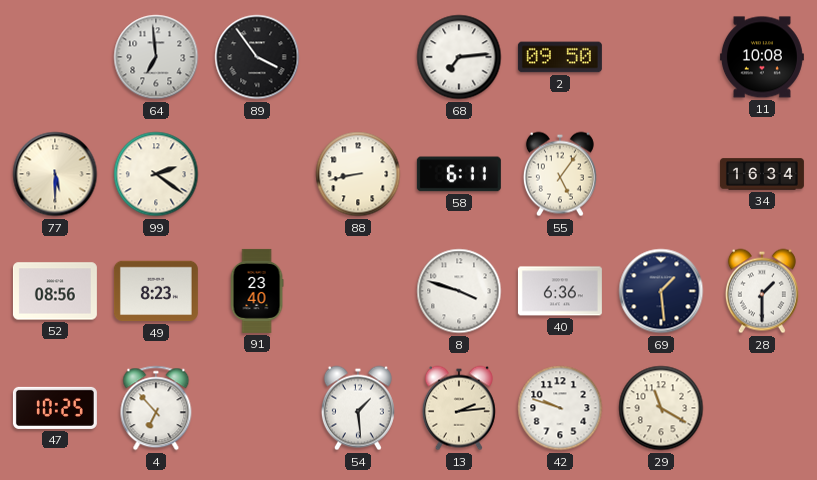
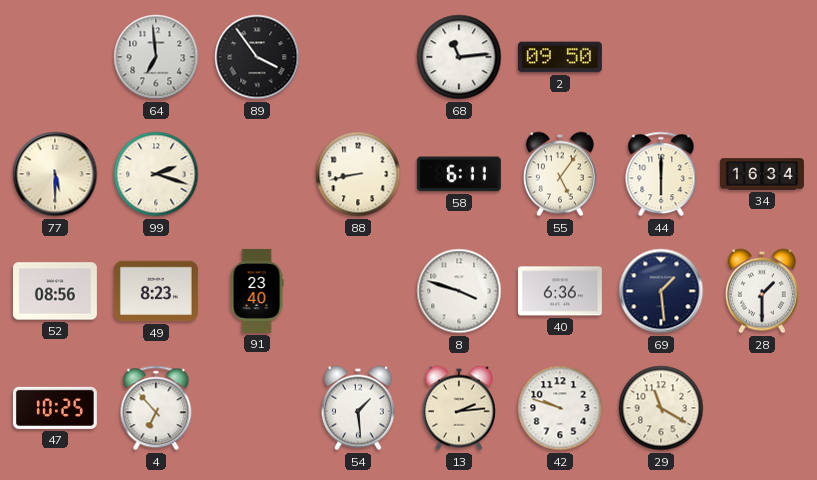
68: 7:14 -> 11:14 (459, 57)
11: 10:08 -> none (762, 57)
99: 2:21 -> 2:18 (156, 174)
44: none -> 6:00 (661, 174)
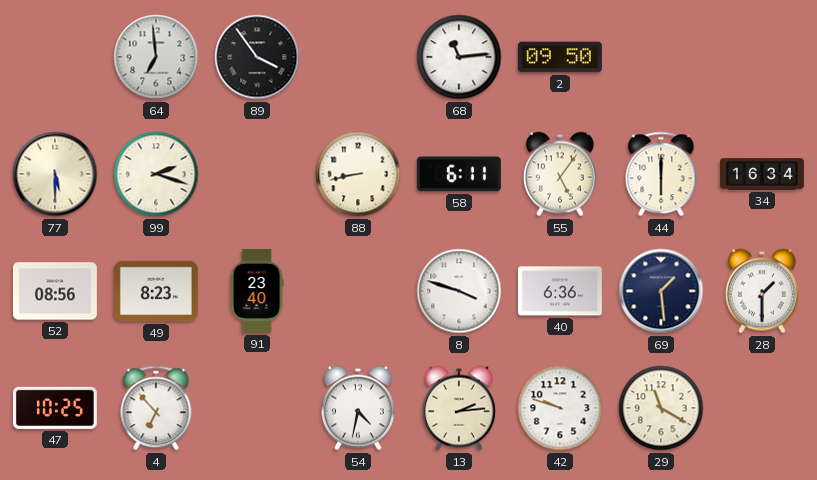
54: 1:29 -> 4:32 (358, 408)
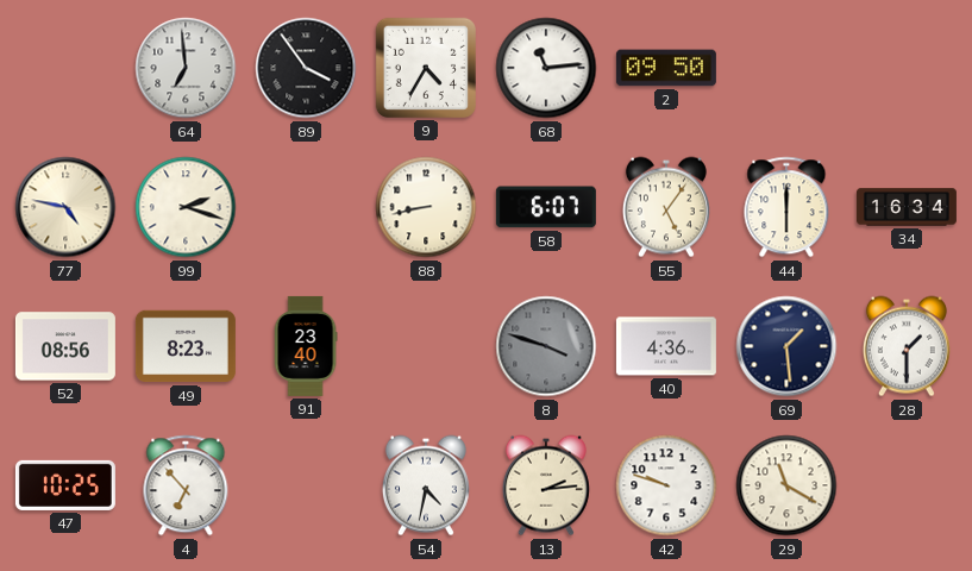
9: none -> 4:35 (426, 68)
77: 5:30 -> 4:47 (65, 207)
58: 6:11 -> 6:07 (546, 207)
8 dial: white -> grey (546, 346)
40: 6:36 -> 4:36 (666, 346)
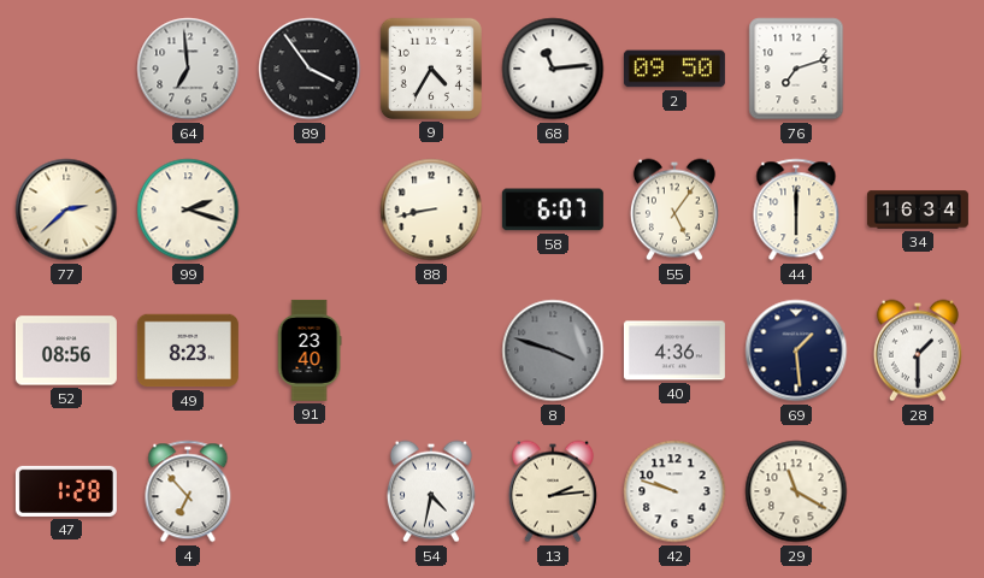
76: none -> 7:12 (796, 69)
77: 4:47 -> 2:38 (66, 210)
47: 10:25 -> 1:28 (66, 491)
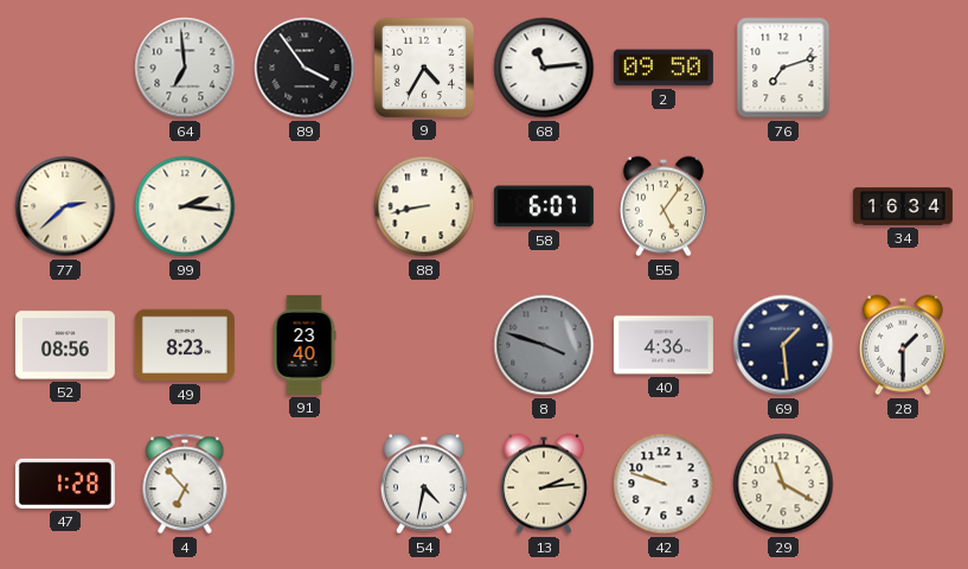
99: 2:18 -> 2:16 (185, 206)
44: 6:00 -> none (796, 210)
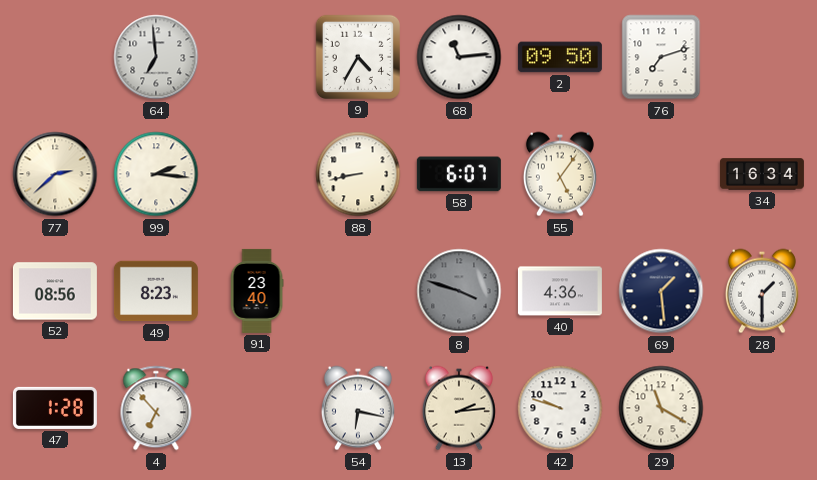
89: 3:54 -> none (304, 68)
54: 4:32 -> 6:17 (358, 408)
